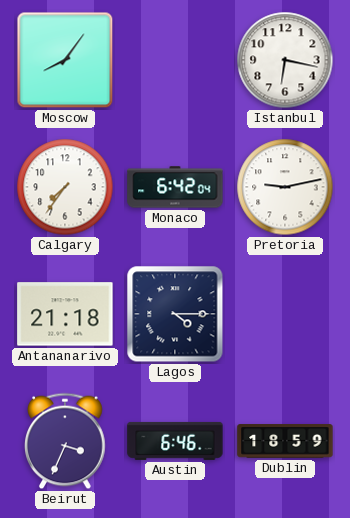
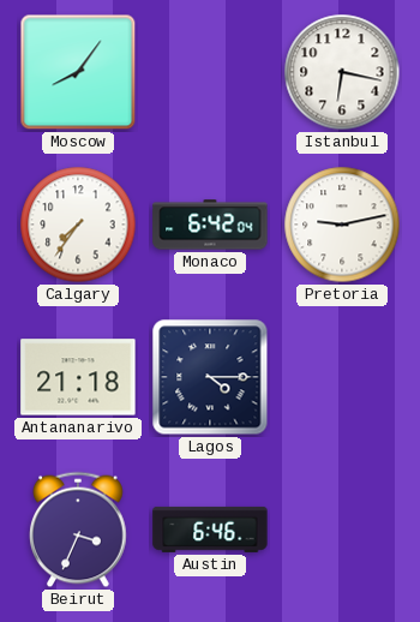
Dublin: 18:59 -> none (285, 441)
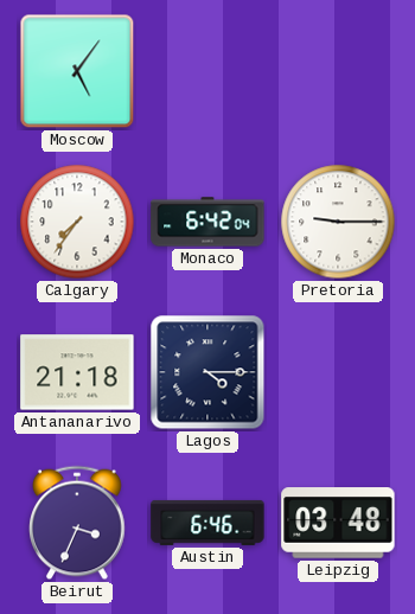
Moscow: 8:06 -> 5:06 (77, 71)
Istanbul: 6:17 -> none (342, 72)
Pretoria: 9:13 -> 9:15 (338, 222)
Leipzig: none -> 03:48 (338, 523)
